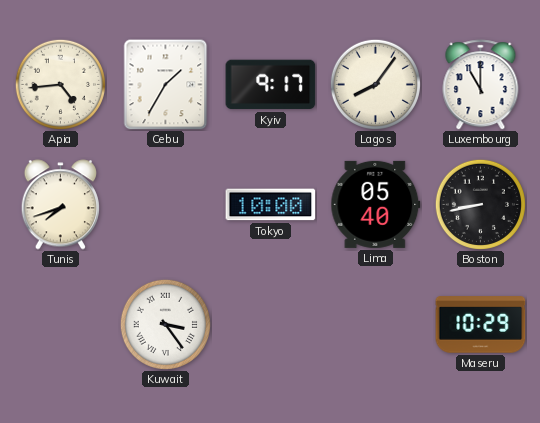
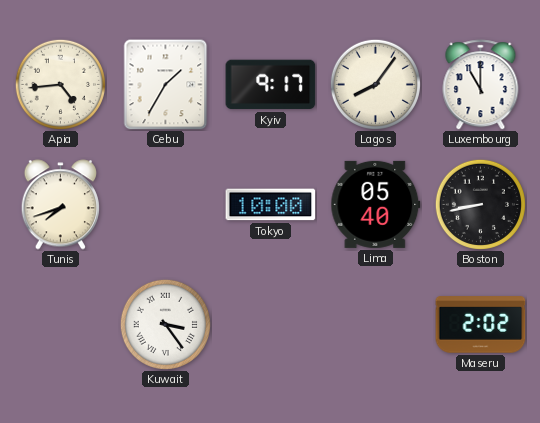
Maseru: 10:29 -> 2:02 (481, 325)
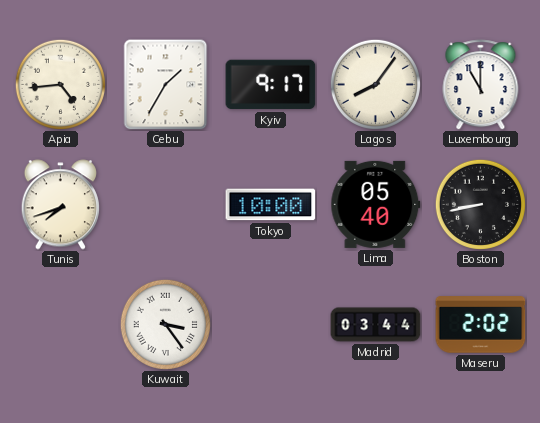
Madrid: none -> 03:44 (376, 325)
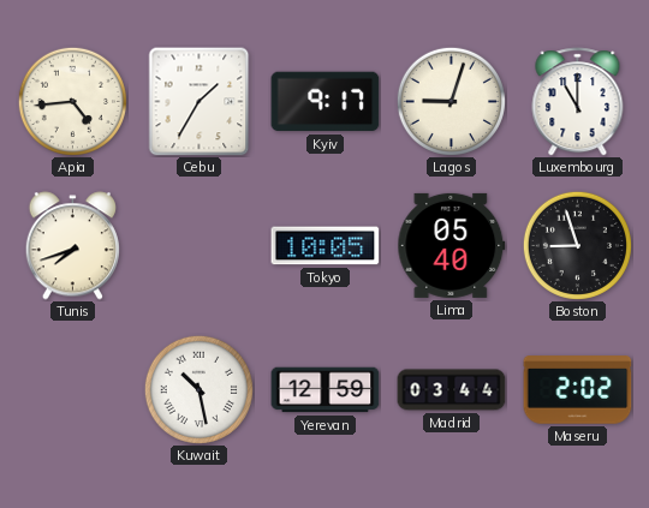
Lagos: 8:06 -> 9:03 (451, 101)
Tokyo: 10:00 -> 10:05 (326, 246)
Boston: 8:43 -> 8:57 (577, 245)
Kuwait: 3:24 -> 10:28 (198, 389)
Yerevan: none -> 12:59 (326, 390)
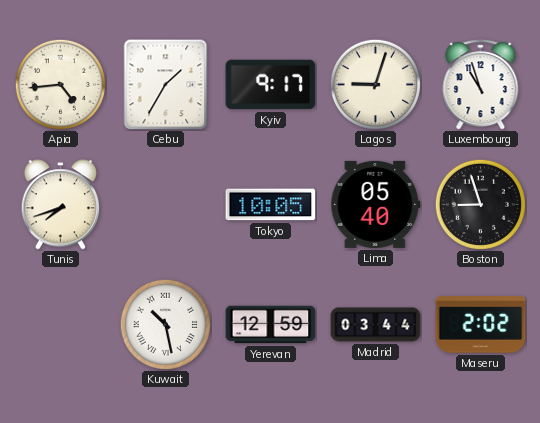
Luxembourg: 11:00 -> 10:57 (481, 85)
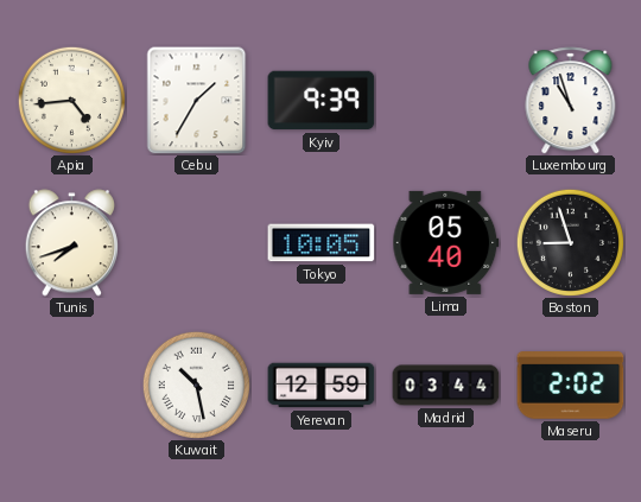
Kyiv: 9:17 -> 9:39 (322, 101)
Lagos: 9:03 -> none (375, 84)
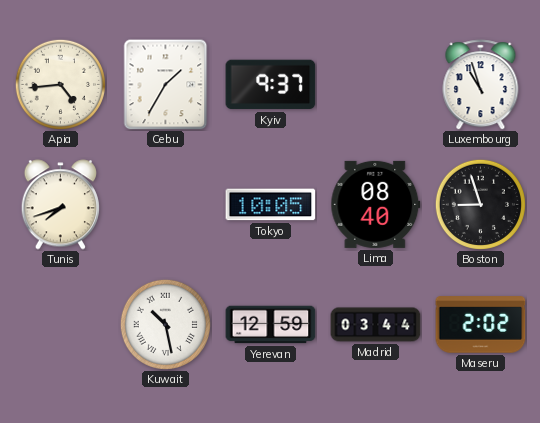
Kyiv: 9:39 -> 9:37 (271, 85)
Lima: 05:40 -> 08:40 (376, 204)
